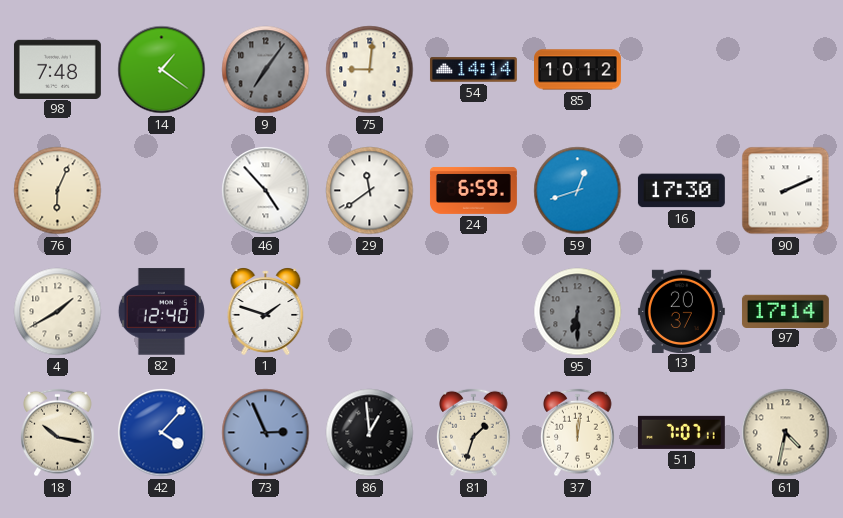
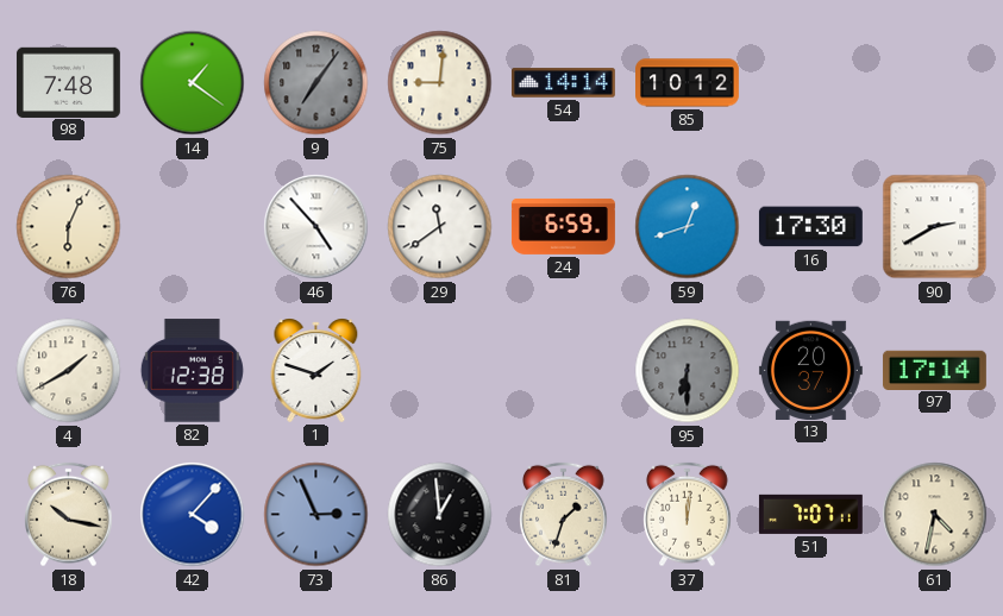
90: 2:11 -> 2:40 (935, 227)
82: 12:40 -> 12:38 (192, 371)
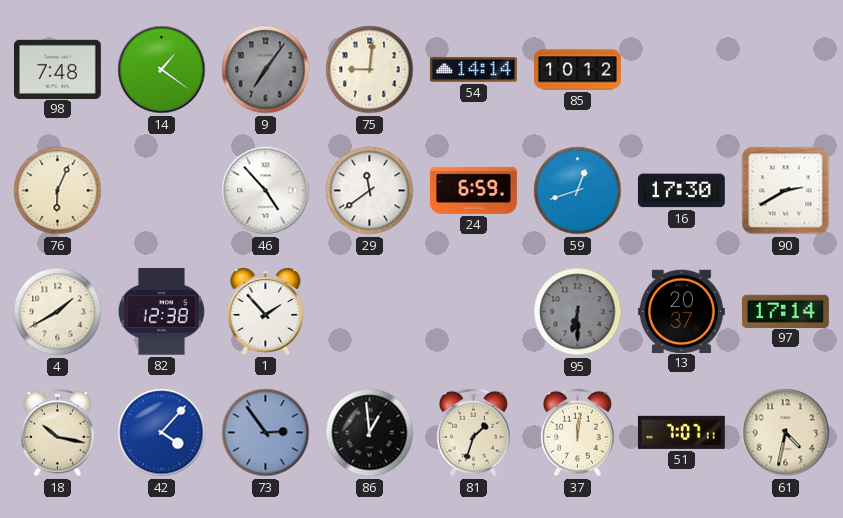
1: 1:48 -> 1:53 (266, 311)
73: 2:56 -> 2:54 (266, 433)
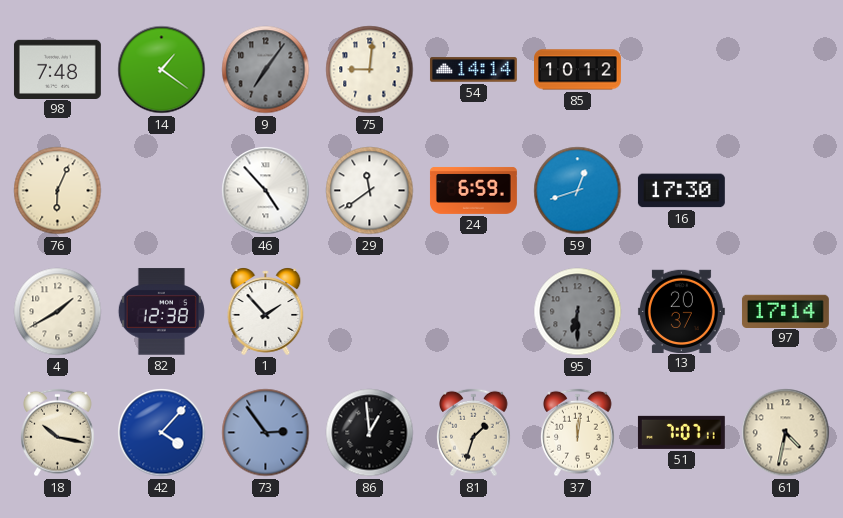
90: 2:40 -> none (786, 191)
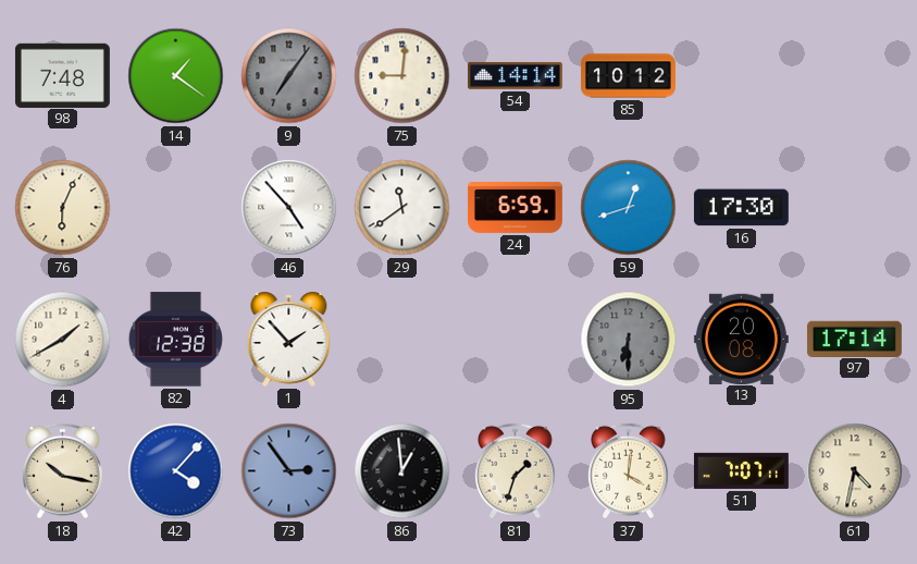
13: 20:37 -> 20:08 (741, 339)
37: 12:01 -> 4:01 (629, 471)
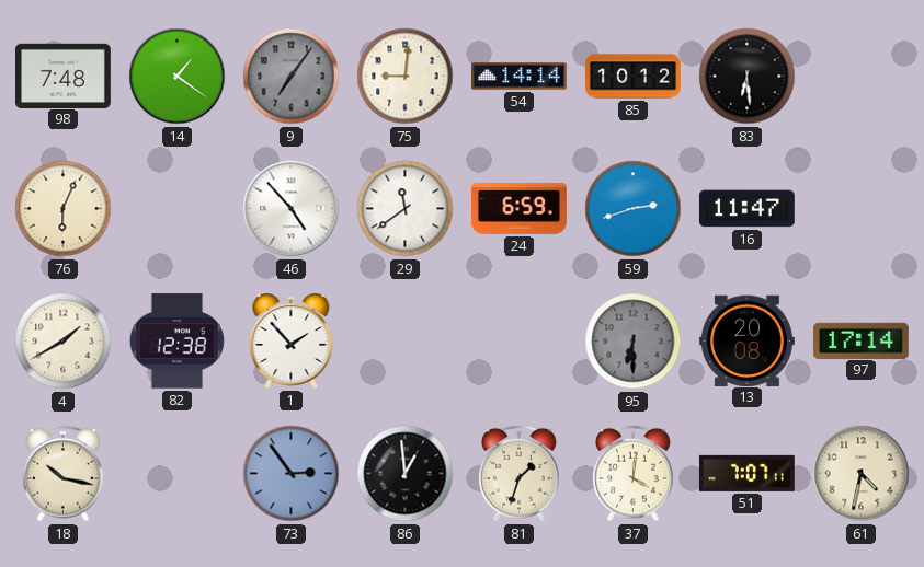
83: none -> 6:29 (748, 77)
59: 12:42 -> 2:42 (634, 209)
16: 17:30 -> 11:47 (746, 209)
42: 4:07 -> none (176, 471)
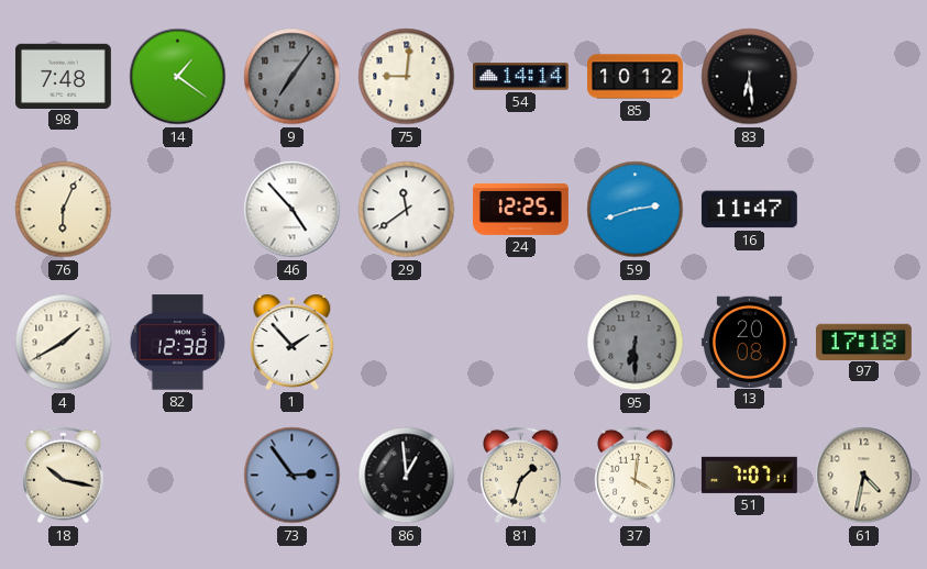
24: 6:59 -> 12:25 (521, 209)
97: 17:14 -> 17:18 (863, 342)
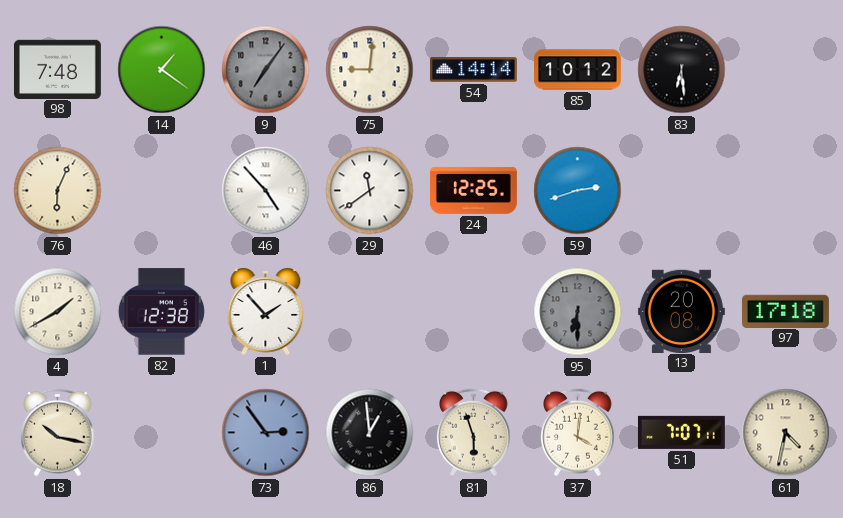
16: 11:47 -> none (749, 210)
81: 1:33 -> 5:57 (474, 433)
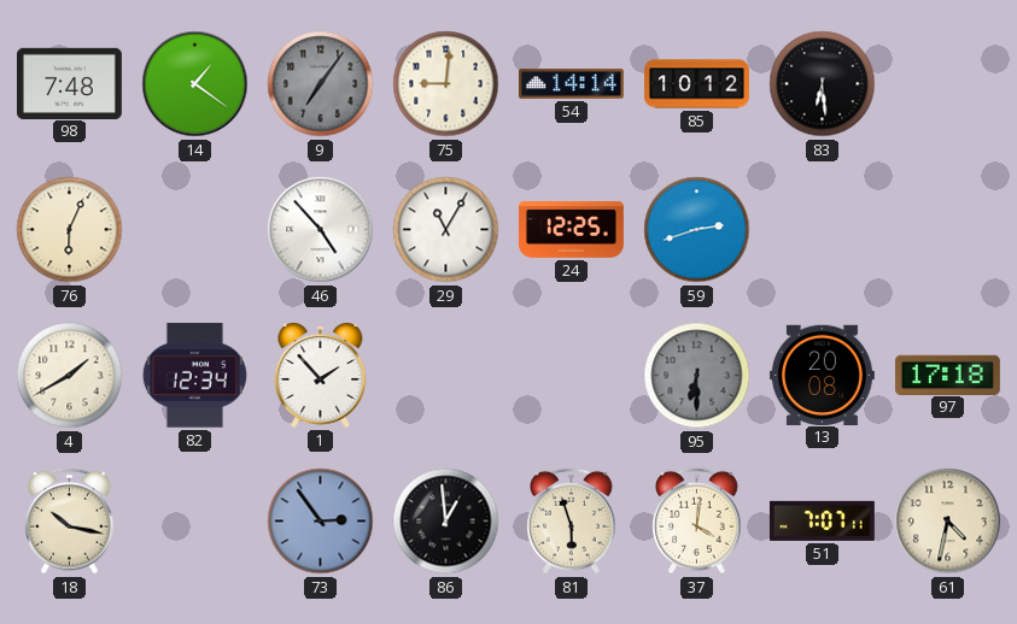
29: 11:39 -> 11:05 (446, 230)
82: 12:38 -> 12:34 (194, 376)
